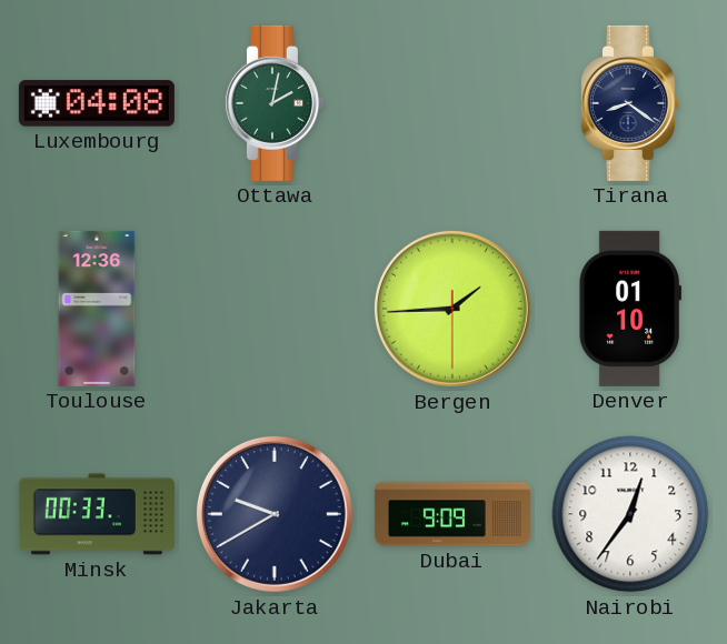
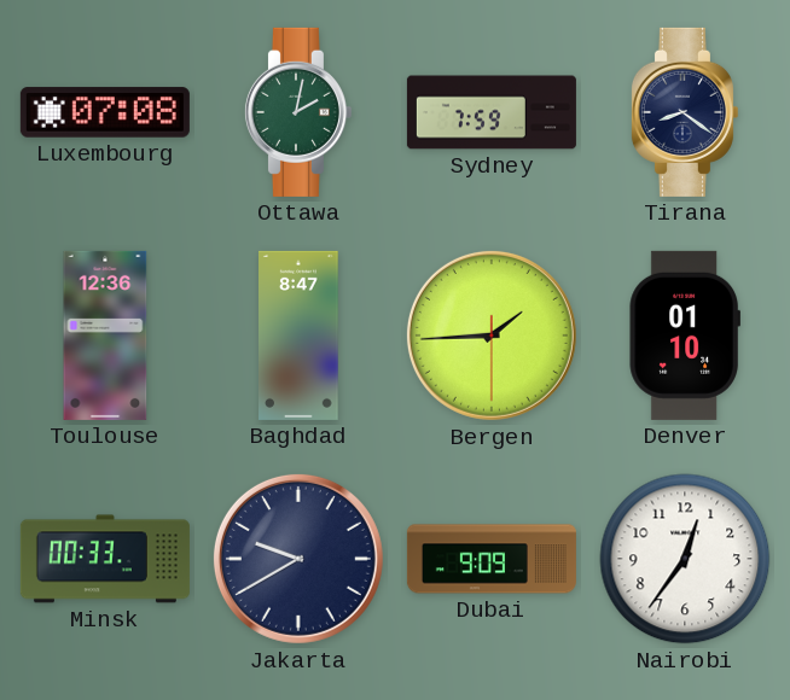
Luxembourg: 04:08 -> 07:08 (105, 112)
Sydney: none -> 7:59 (492, 112)
Baghdad: none -> 8:47 (298, 336)
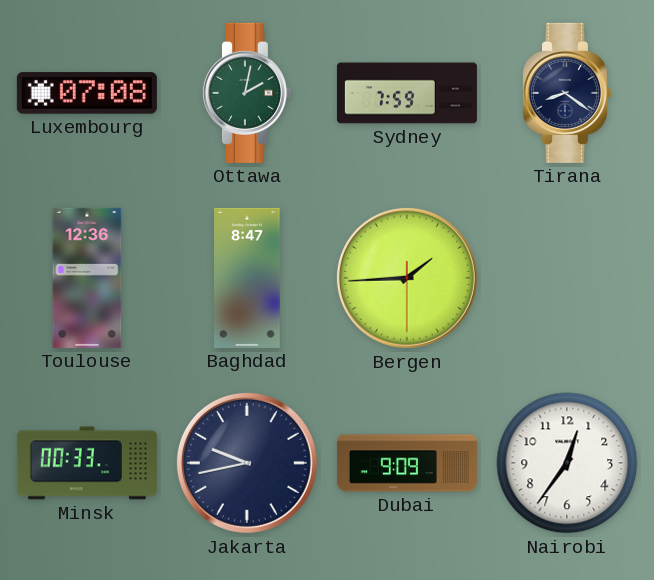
Denver: 01:10 -> none (684, 336)
Jakarta: 9:40 -> 9:43 (247, 463)
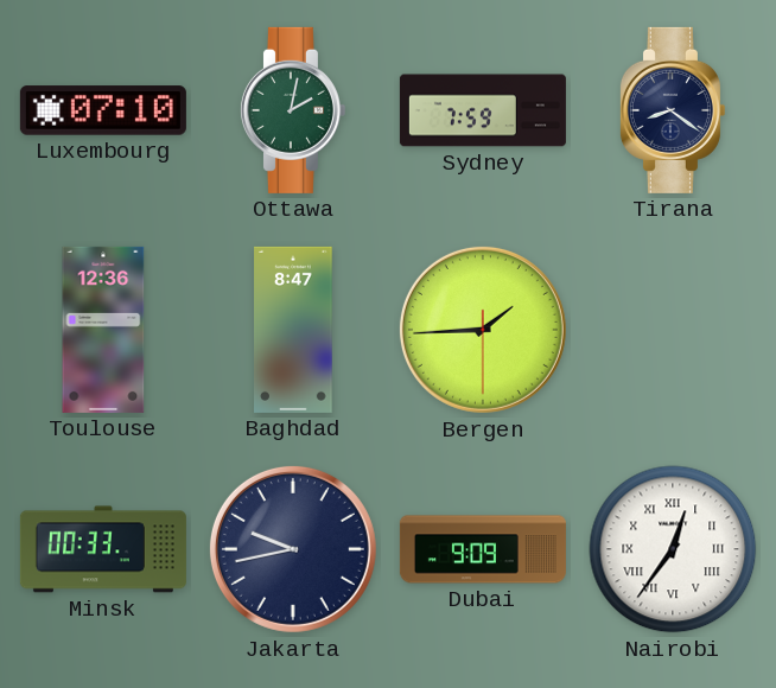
Luxembourg: 07:08 -> 07:10 (103, 110)
Nairobi numerals: Arabic -> Roman (673, 549)
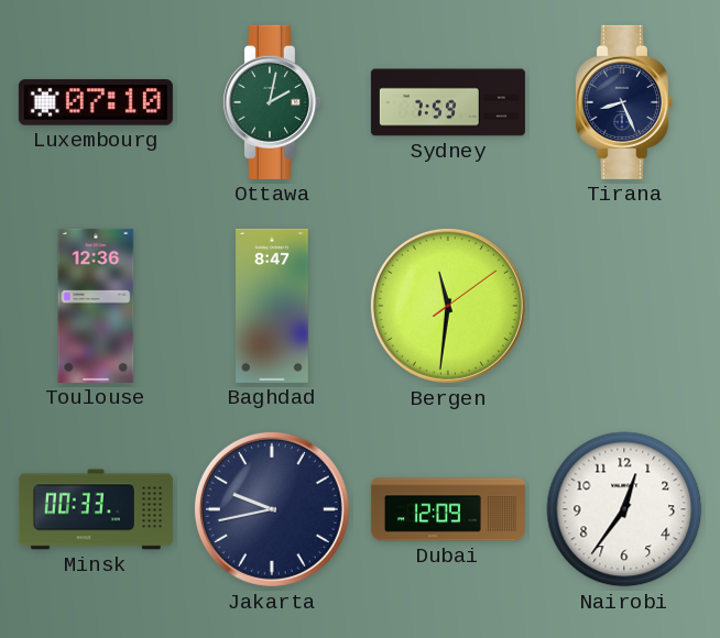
Tirana: 8:21 -> 8:26 (623, 102)
Bergen: 1:44 -> 11:31 (448, 306)
Dubai: 9:09 -> 12:09 (448, 509)
Nairobi numerals: Roman -> Arabic (624, 509)
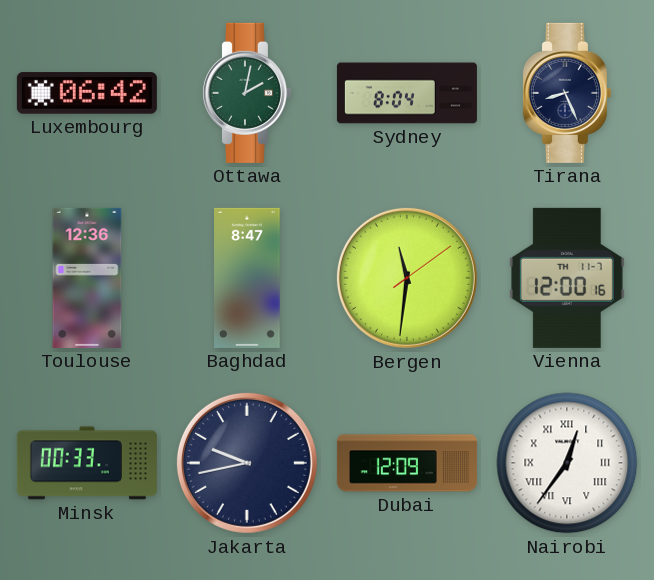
Luxembourg: 07:10 -> 06:42 (87, 93)
Sydney: 7:59 -> 8:04 (407, 93)
Vienna: none -> 12:00 (567, 278)
Nairobi numerals: Arabic -> Roman (567, 463)
